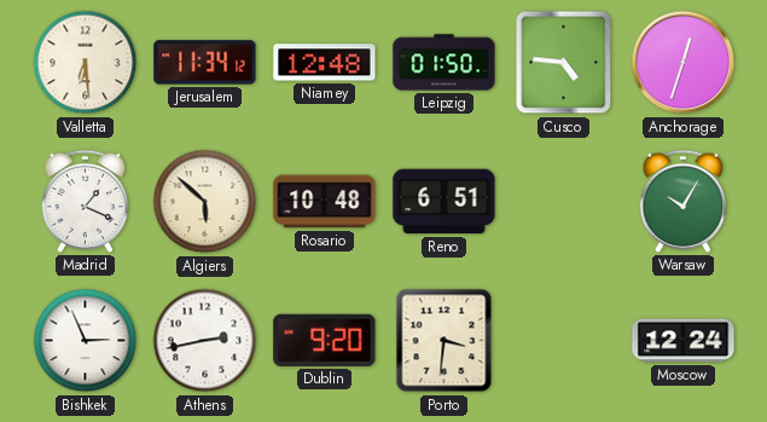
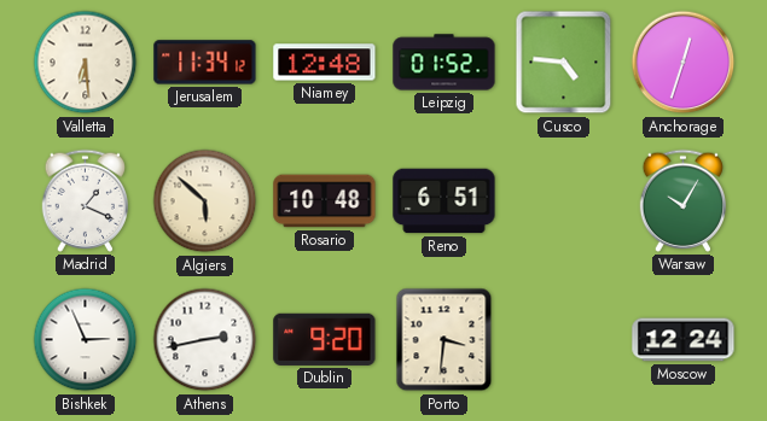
Leipzig: 01:50 -> 01:52 (444, 63)
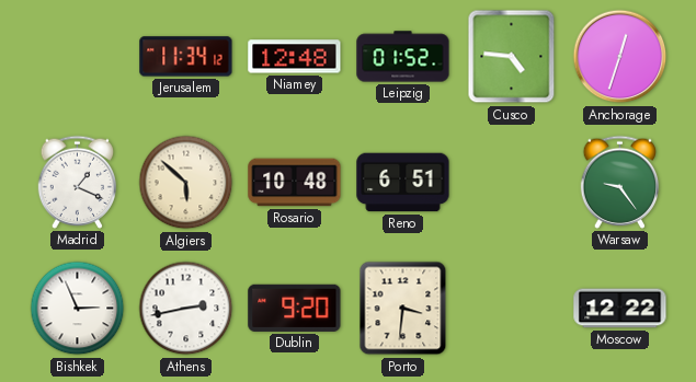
Valletta: 6:29 -> none (86, 63)
Warsaw: 10:05 -> 9:24 (620, 182)
Moscow: 12:24 -> 12:22 (620, 309)
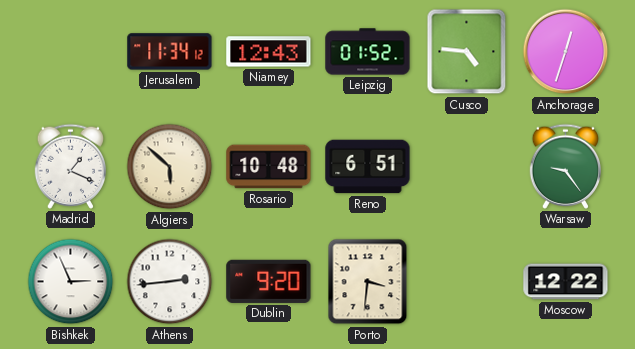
Niamey: 12:48 -> 12:43 (269, 52)
Athens: 2:43 -> 2:44 (170, 282)
